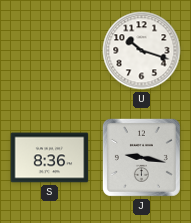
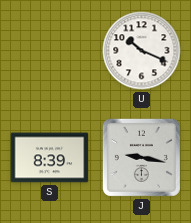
U: 10:18 -> 10:19 (142, 51)
S: 8:36 -> 8:39 (50, 158)
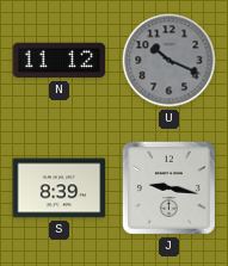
N: none -> 11:12 (60, 61)
U dial: white -> grey (170, 61)
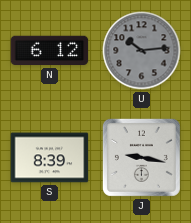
N: 11:12 -> 6:12 (50, 51)
U: 10:19 -> 10:14 (142, 51)
